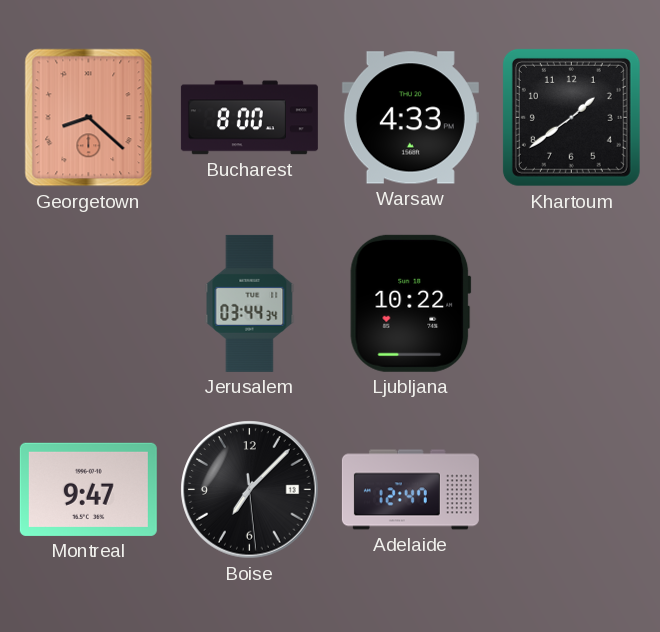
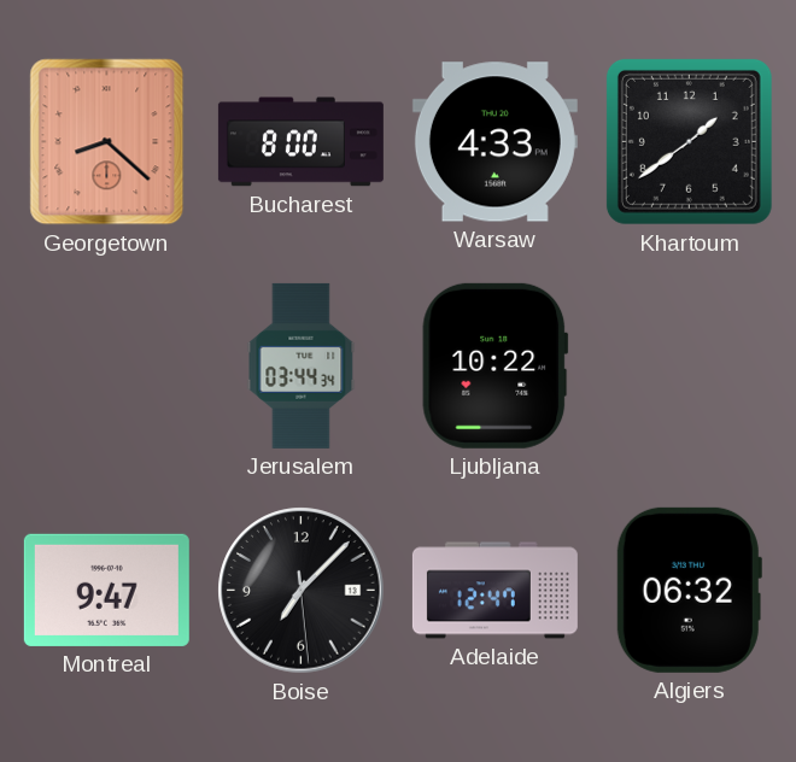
Algiers: none -> 06:32 (689, 590)
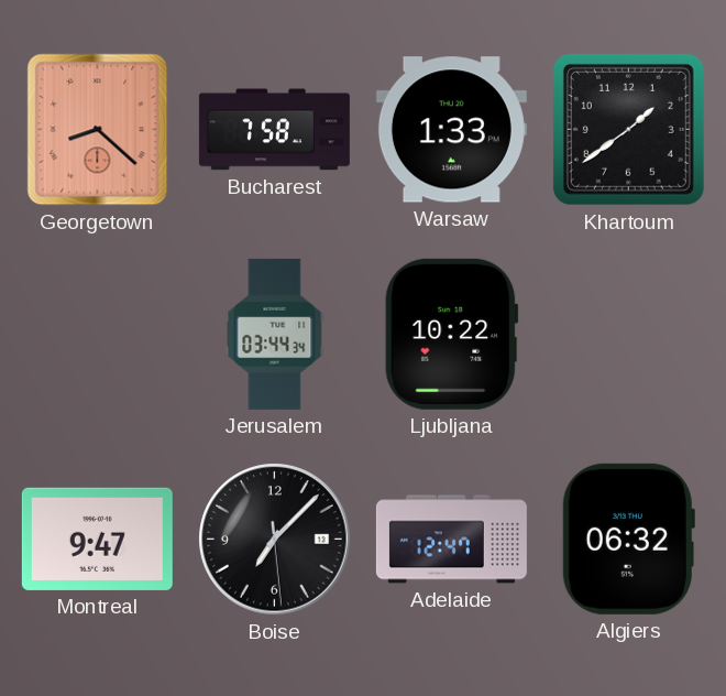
Bucharest: 8:00 -> 7:58 (274, 130)
Warsaw: 4:33 -> 1:33 (451, 130)
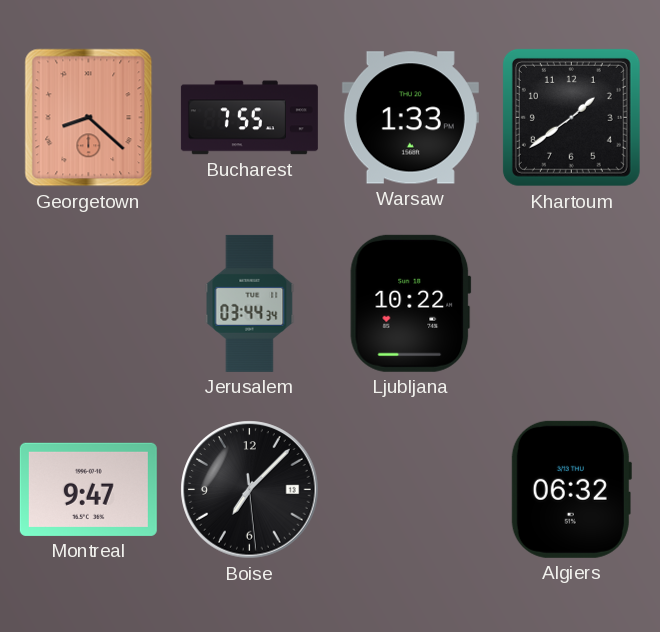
Bucharest: 7:58 -> 7:55 (249, 118)
Adelaide: 12:47 -> none (451, 540)
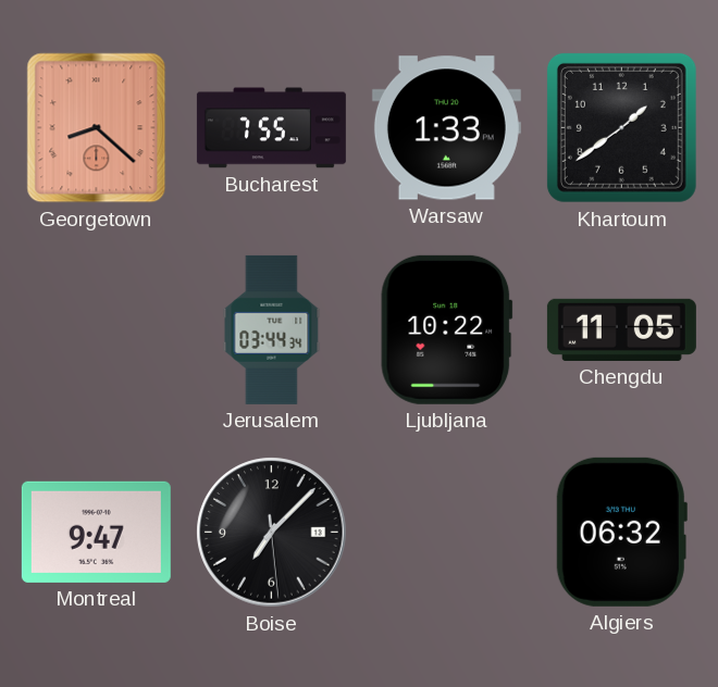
Chengdu: none -> 11:05 (621, 329)
